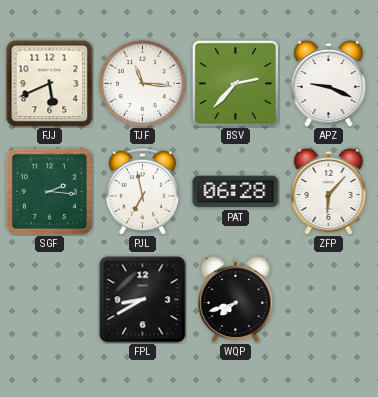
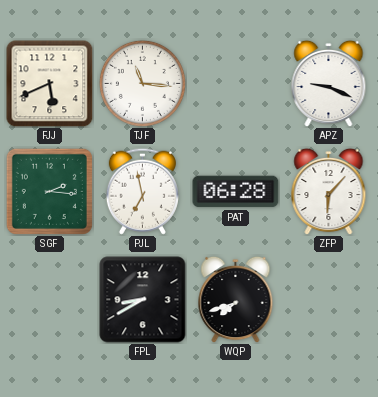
BSV: 2:37 -> none (235, 83)
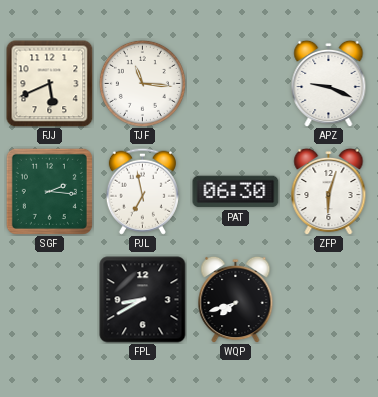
PAT: 06:28 -> 06:30 (236, 192)
ZFP: 6:07 -> 6:03 (329, 191)
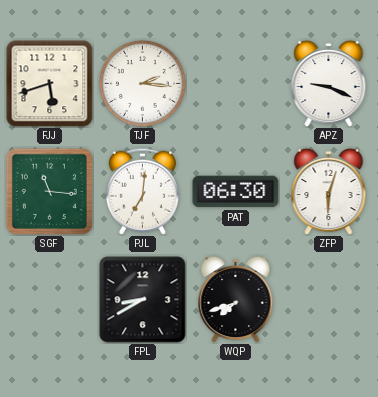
FJJ: 5:41 -> 5:42 (50, 84)
TJF: 11:16 -> 2:16 (142, 83)
SGF: 2:16 -> 11:16 (49, 191)
PJL: 6:58 -> 7:01 (142, 191)
